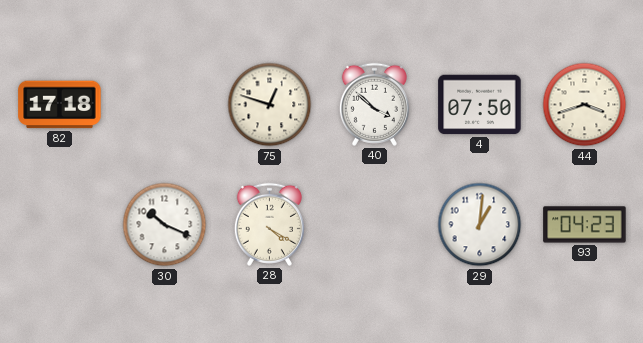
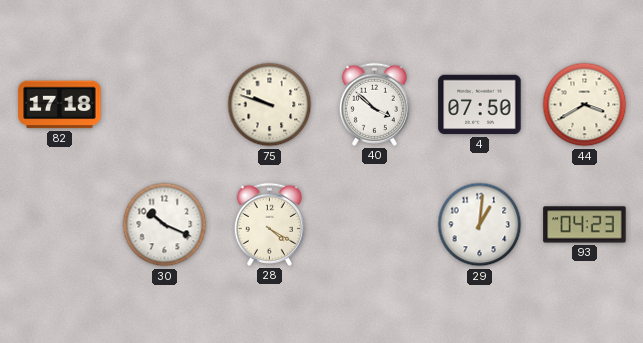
75: 12:48 -> 9:48 (270, 105)
44: 3:42 -> 3:40 (585, 105)
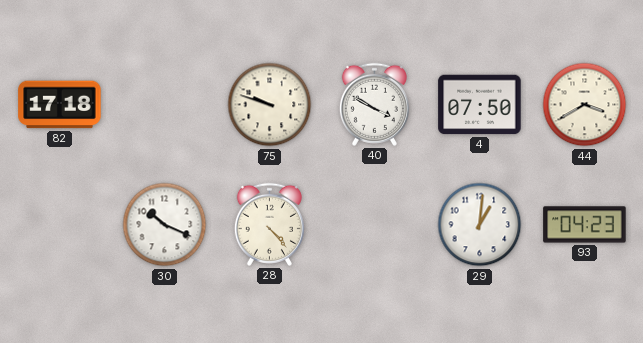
40: 3:52 -> 3:50 (374, 104)
28: 4:20 -> 4:23 (269, 224)
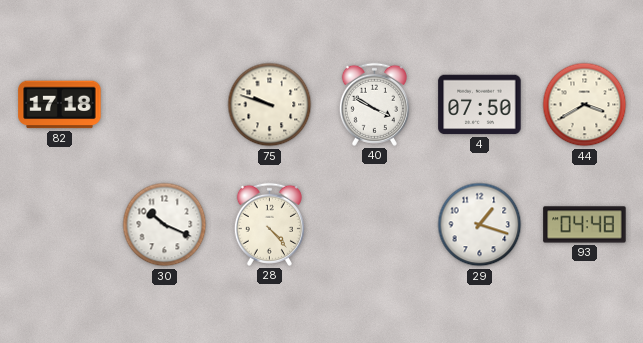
29: 1:01 -> 1:18 (480, 225)
93: 04:23 -> 04:48 (585, 225)
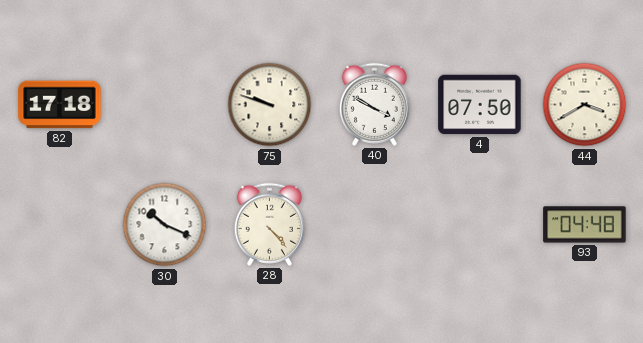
29: 1:18 -> none (480, 225)
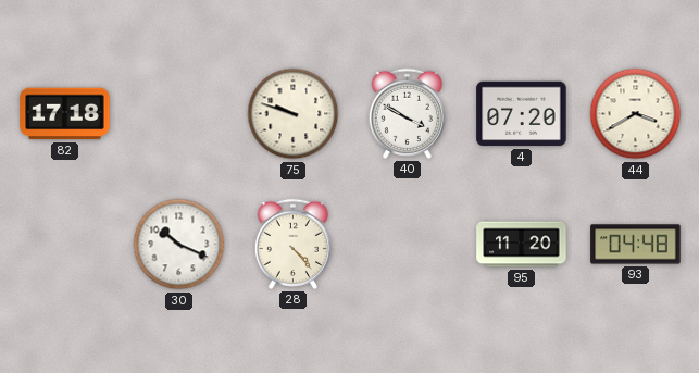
4: 07:50 -> 07:20 (522, 114)
95: none -> 11:20 (522, 245)
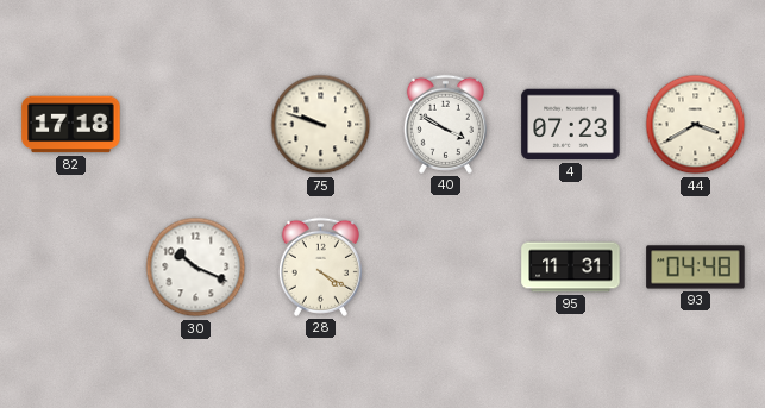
4: 07:20 -> 07:23 (571, 125)
28: 4:23 -> 4:20 (320, 266)
95: 11:20 -> 11:31 (571, 268)
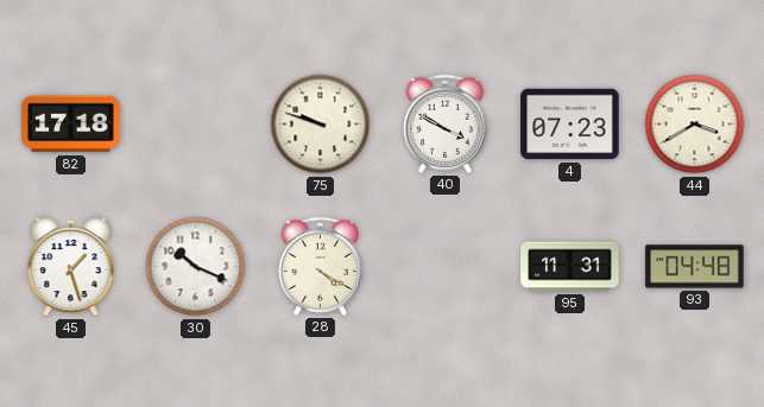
45: none -> 1:27 (71, 267)
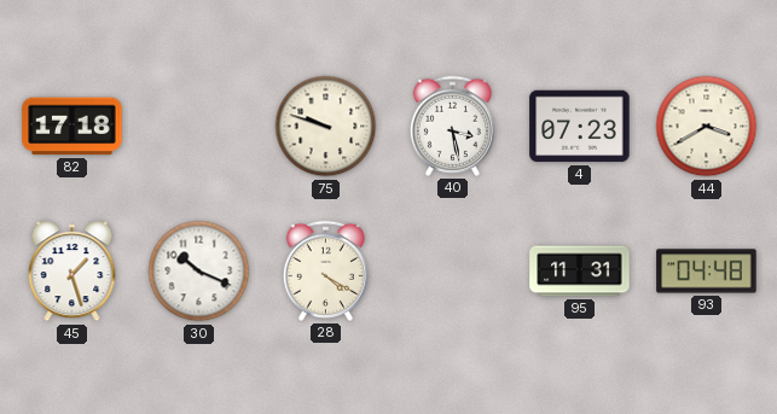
40: 3:50 -> 3:28 (452, 126)
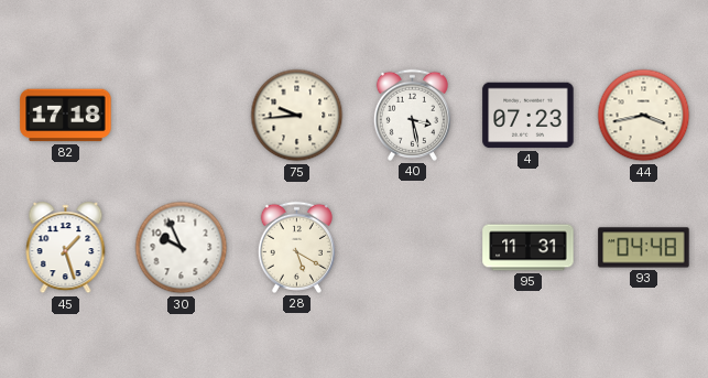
75: 9:48 -> 9:44 (297, 116)
44: 3:40 -> 3:43 (644, 116)
30: 10:19 -> 9:56 (182, 248)
28: 4:20 -> 5:20 (296, 247)
